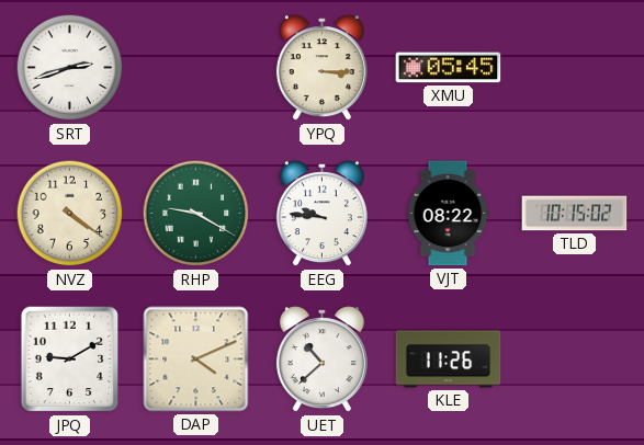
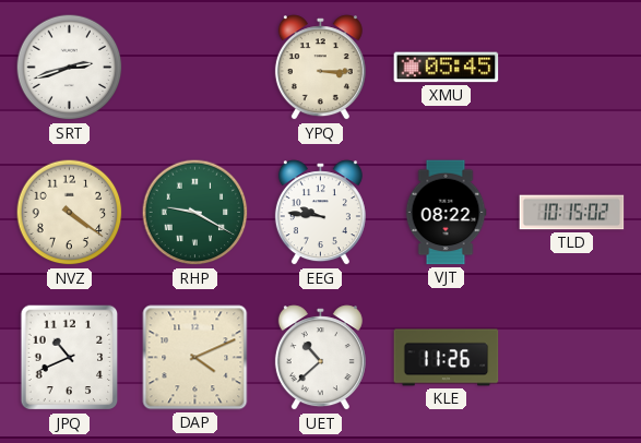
JPQ: 9:10 -> 10:41 (70, 358)
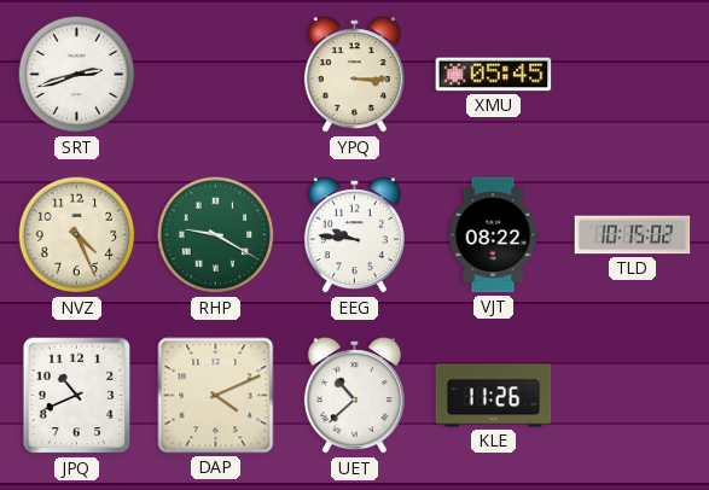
NVZ: 4:21 -> 4:26 (77, 235)
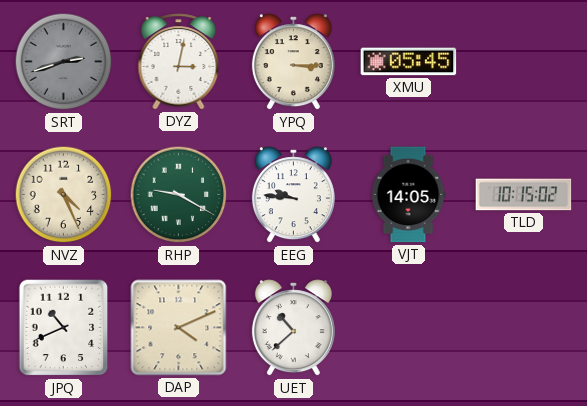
SRT dial: white -> grey (64, 62)
DYZ: none -> 3:02 (179, 62)
VJT: 08:22 -> 14:05 (408, 195)
KLE: 11:26 -> none (494, 396)
